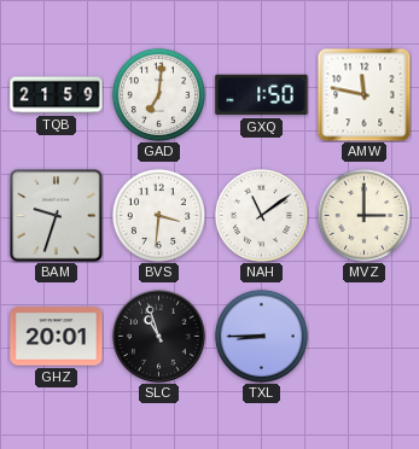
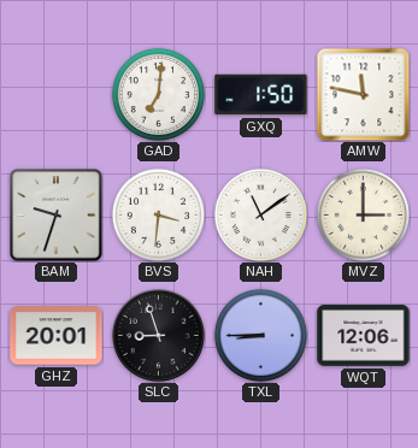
TQB: 21:59 -> none (57, 95)
SLC: 10:57 -> 8:57 (159, 336)
WQT: none -> 12:06 (364, 336)
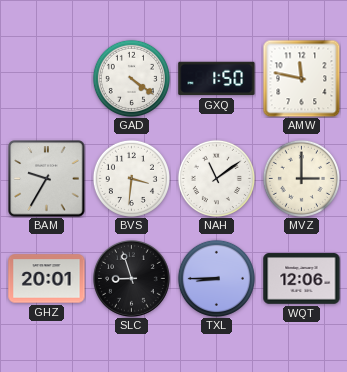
GAD: 7:01 -> 4:21 (131, 78)
BAM: 9:33 -> 9:35 (47, 179)
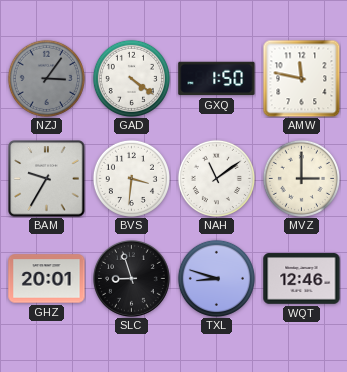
NZJ: none -> 3:06 (46, 78)
TXL: 8:45 -> 8:48 (216, 278)
WQT: 12:06 -> 12:46 (302, 279)
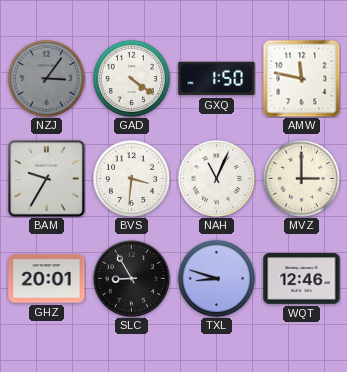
NAH: 11:09 -> 11:04 (216, 178)
SLC: 8:57 -> 8:55 (132, 279)
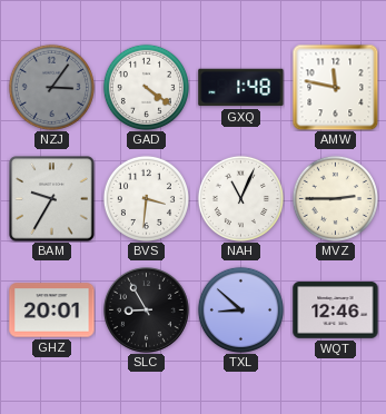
GXQ: 1:50 -> 1:48 (241, 88)
MVZ: 3:00 -> 2:45 (335, 198)
TXL: 8:48 -> 8:52 (240, 309)
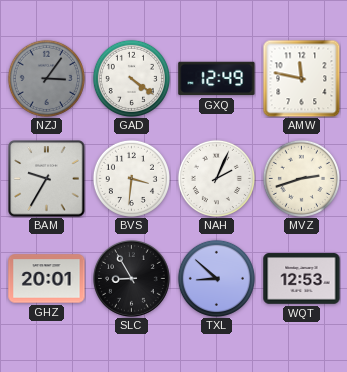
GXQ: 1:48 -> 12:49 (217, 79)
NAH: 11:04 -> 2:04 (216, 178)
MVZ: 2:45 -> 2:42 (301, 178)
WQT: 12:46 -> 12:53 (302, 279)
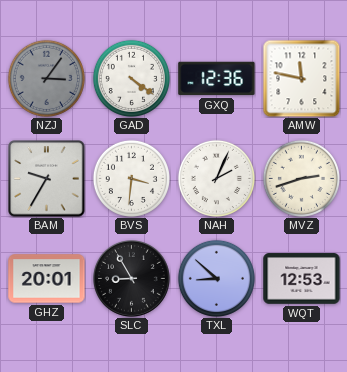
GXQ: 12:49 -> 12:36 (217, 79)
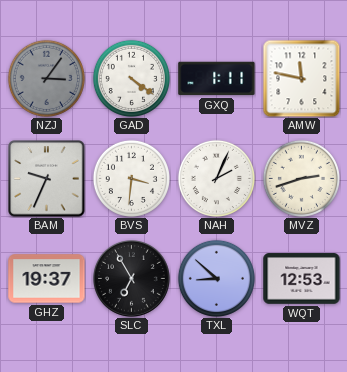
GXQ: 12:36 -> 1:11 (217, 79)
BAM: 9:35 -> 9:34 (47, 179)
GHZ: 20:01 -> 19:37 (47, 279)
SLC: 8:55 -> 6:55 (132, 279)
